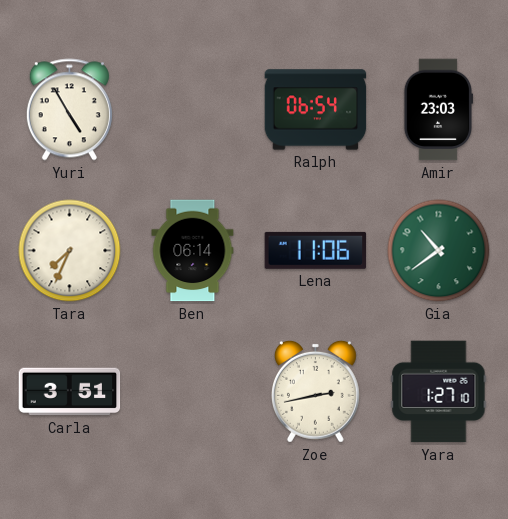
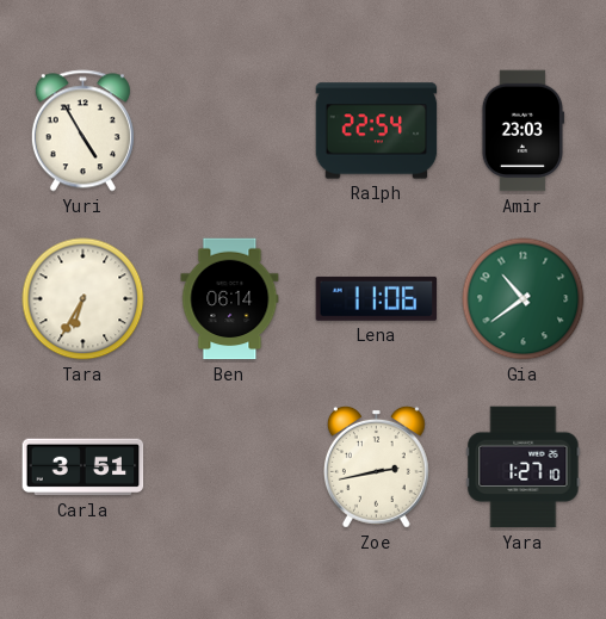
Ralph: 06:54 -> 22:54 (377, 131)
Tara: 7:34 -> 6:35 (84, 299)
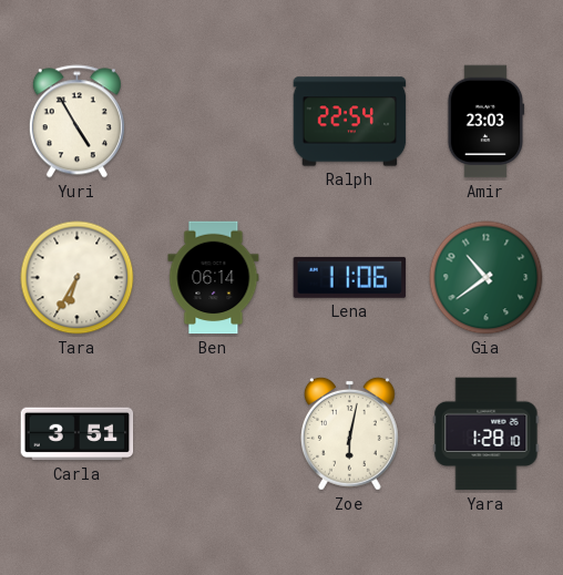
Zoe: 2:43 -> 6:02 (349, 433)
Yara: 1:27 -> 1:28 (487, 434)
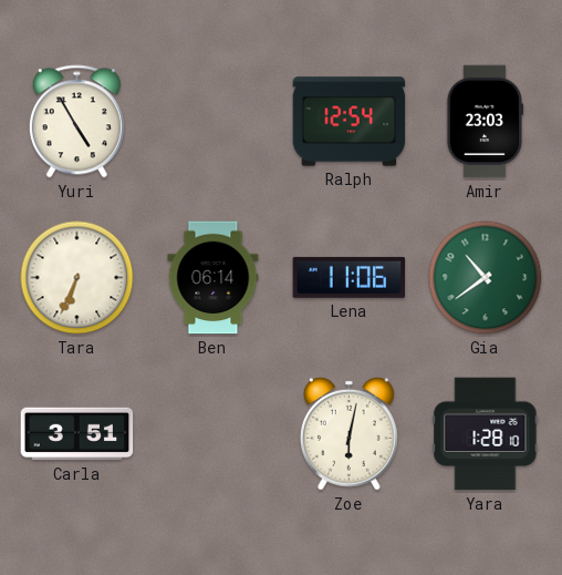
Ralph: 22:54 -> 12:54 (350, 122)
Tara: 6:35 -> 6:34 (77, 278)
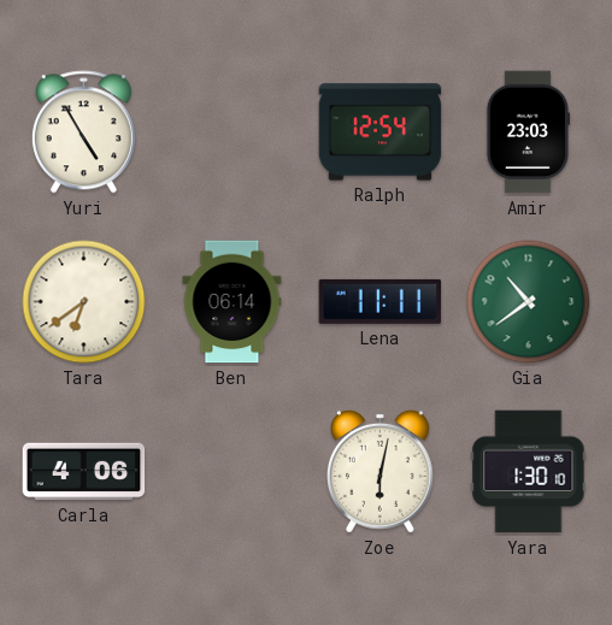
Tara: 6:34 -> 6:39 (84, 302)
Lena: 11:06 -> 11:11 (381, 301)
Carla: 3:51 -> 4:06 (84, 472)
Yara: 1:28 -> 1:30 (529, 472)
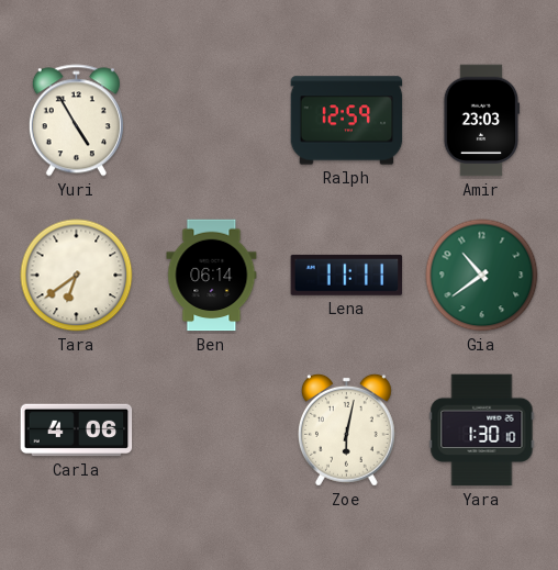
Ralph: 12:54 -> 12:59 (347, 121)
